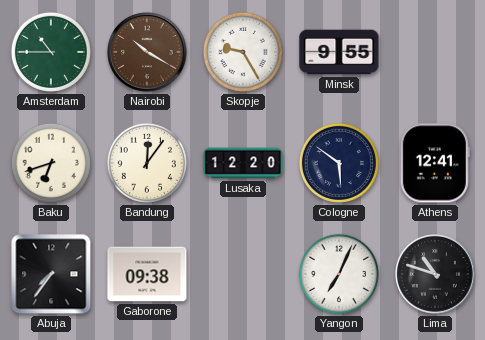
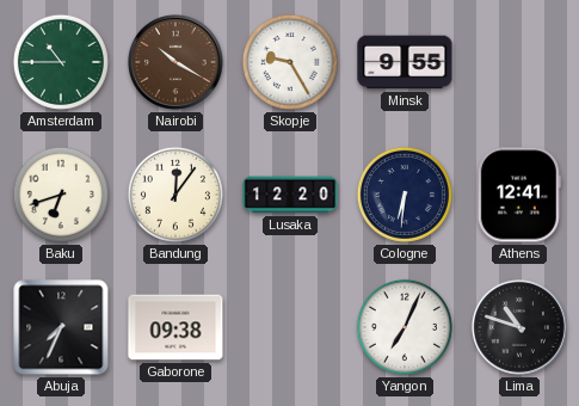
Cologne: 5:51 -> 6:31 (405, 195)
Abuja: 7:36 -> 7:34 (61, 327)
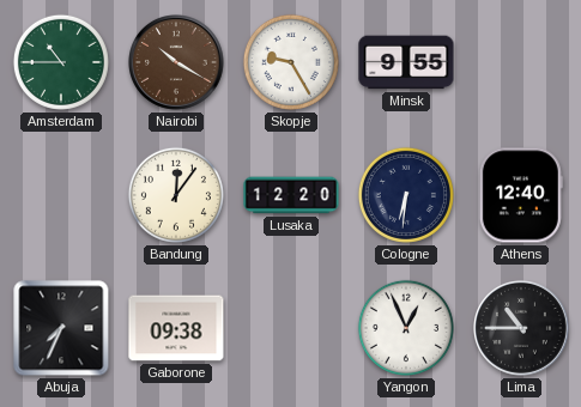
Baku: 6:42 -> none (61, 195)
Athens: 12:41 -> 12:40 (521, 195)
Yangon: 7:04 -> 12:56 (406, 328)
Lima: 10:48 -> 10:45 (522, 329)
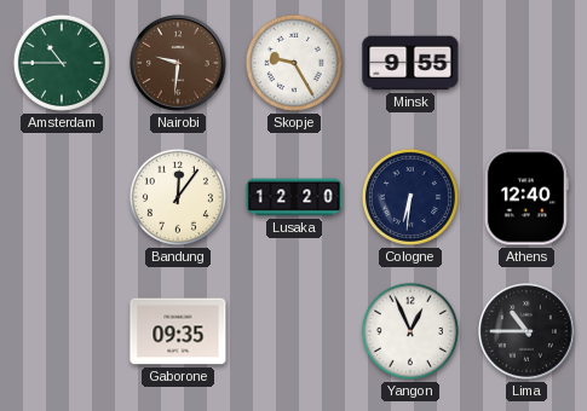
Nairobi: 10:20 -> 9:31 (179, 64)
Abuja: 7:34 -> none (61, 328)
Gaborone: 09:38 -> 09:35 (178, 331)
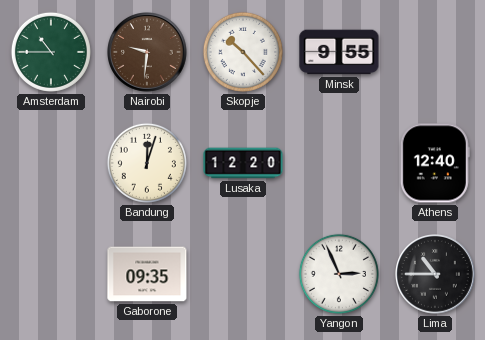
Skopje: 9:25 -> 10:23 (243, 52)
Bandung: 12:06 -> 12:03 (147, 163)
Cologne: 6:31 -> none (410, 197)
Yangon: 12:56 -> 2:56 (339, 274)
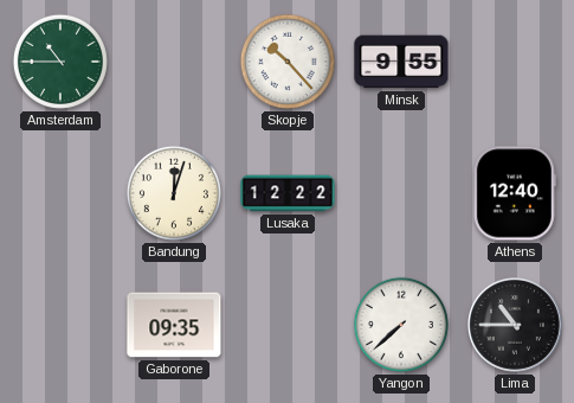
Nairobi: 9:31 -> none (148, 53)
Lusaka: 12:20 -> 12:22 (288, 193)
Yangon: 2:56 -> 7:38 (401, 325)
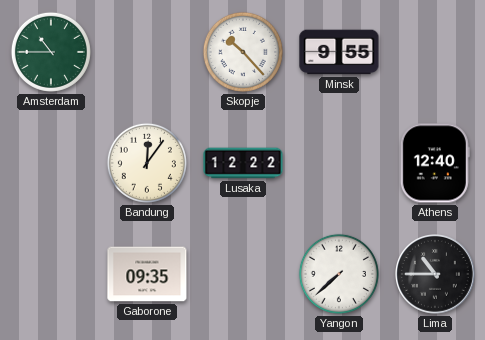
Bandung: 12:03 -> 12:06 (147, 163)
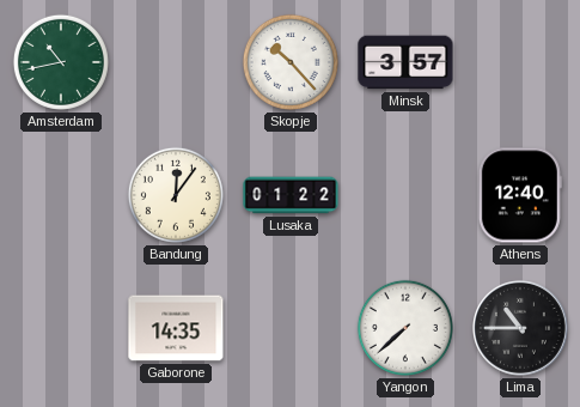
Amsterdam: 10:45 -> 10:43 (61, 62)
Minsk: 9:55 -> 3:57 (405, 62)
Lusaka: 12:22 -> 01:22 (291, 195)
Gaborone: 09:35 -> 14:35 (176, 328)
